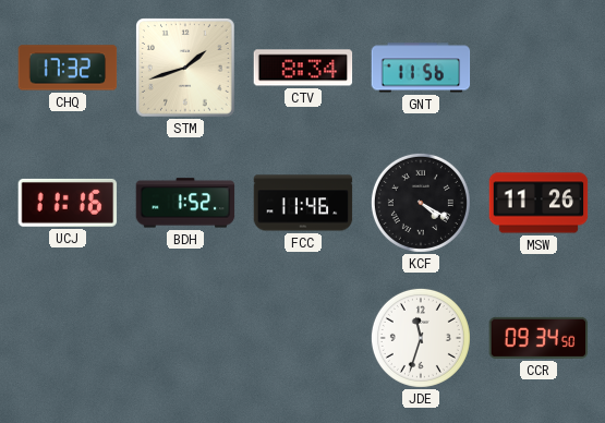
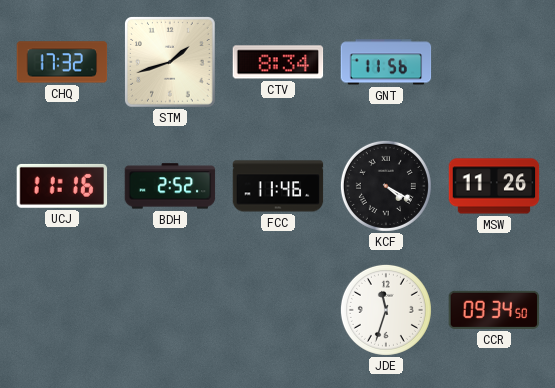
BDH: 1:52 -> 2:52 (170, 186)
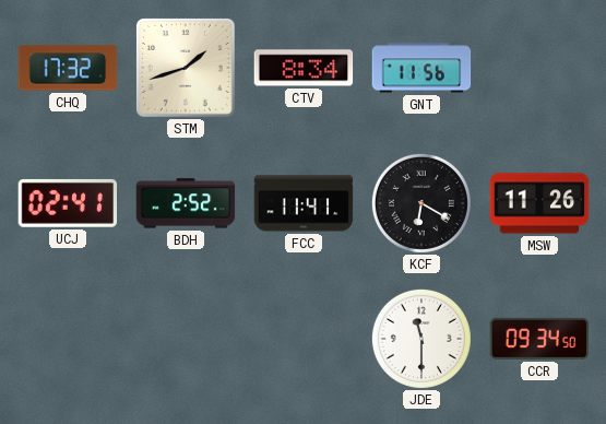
UCJ: 11:16 -> 02:41 (68, 203)
FCC: 11:46 -> 11:41 (304, 203)
KCF: 4:20 -> 6:20 (421, 203)
JDE: 11:33 -> 11:30 (421, 339)
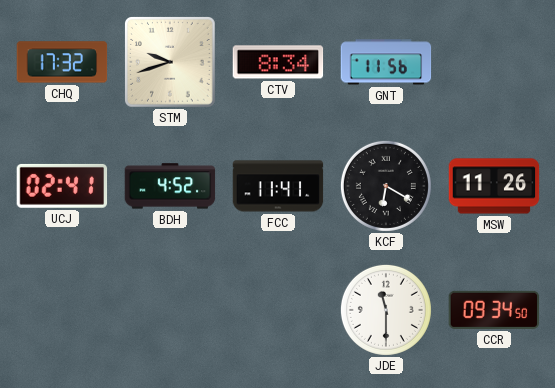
STM: 1:42 -> 9:42 (171, 63)
BDH: 2:52 -> 4:52 (170, 186)
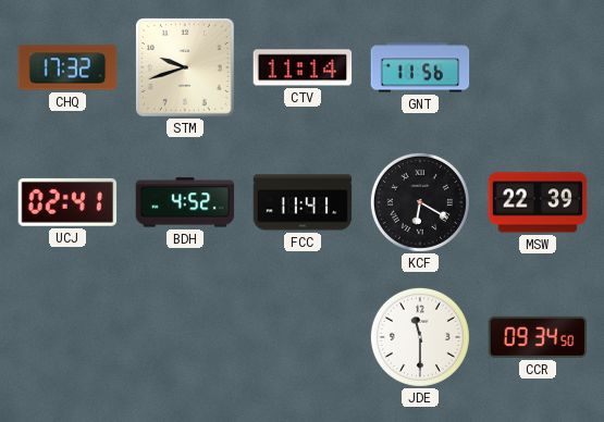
CTV: 8:34 -> 11:14 (303, 67)
MSW: 11:26 -> 22:39 (538, 202)
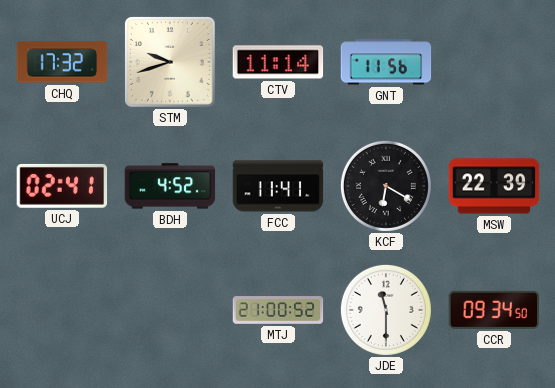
MTJ: none -> 21:00 (278, 310)
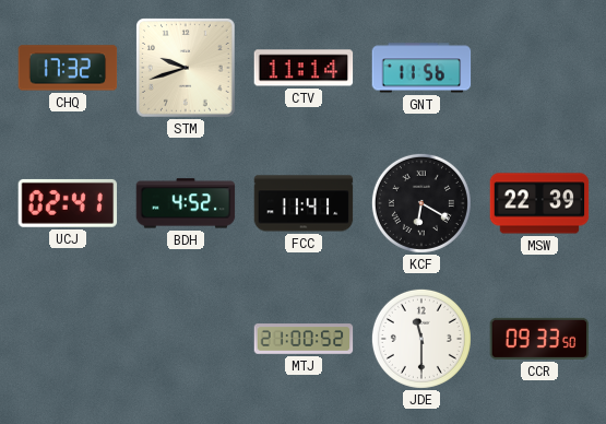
CCR: 09:34 -> 09:33 (539, 339)
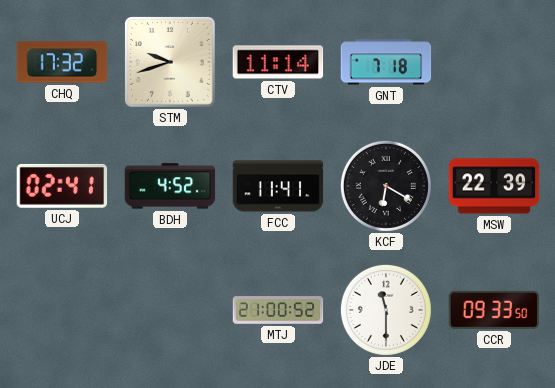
GNT: 11:56 -> 7:18 (386, 62)
